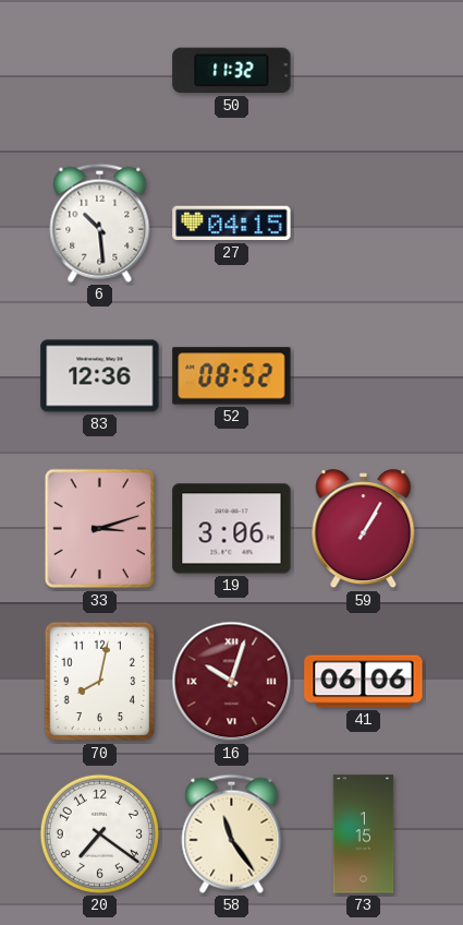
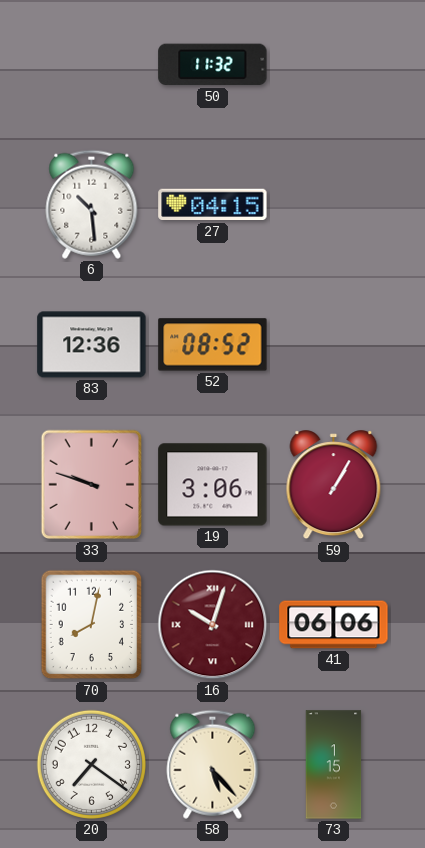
33: 3:12 -> 9:48 (92, 485)
58: 11:24 -> 5:23 (213, 764)
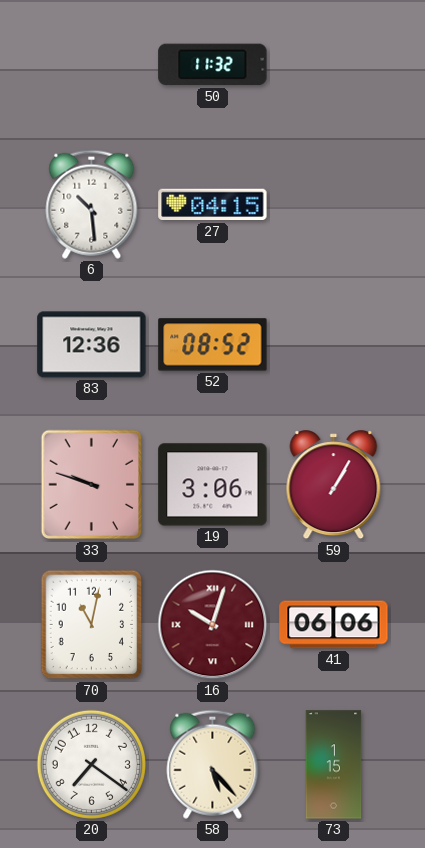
70: 8:02 -> 11:02 (92, 625)
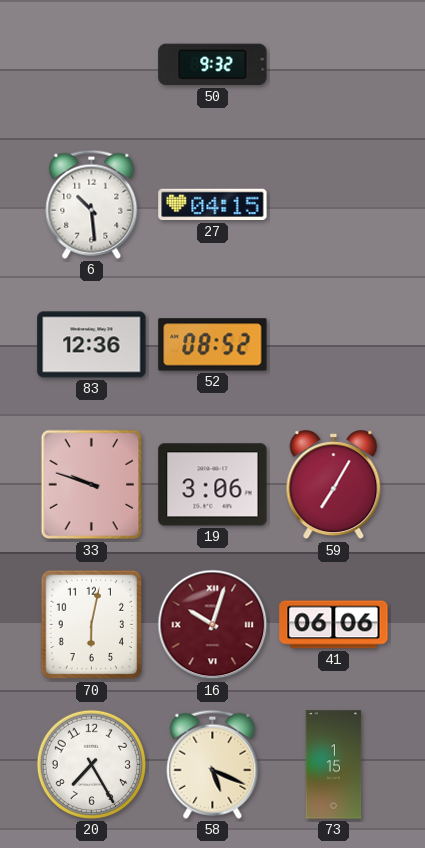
50: 11:32 -> 9:32 (213, 65)
59: 1:05 -> 7:05 (334, 485)
70: 11:02 -> 6:02 (92, 625)
20: 7:21 -> 7:25 (91, 764)
58: 5:23 -> 5:19 (213, 764)
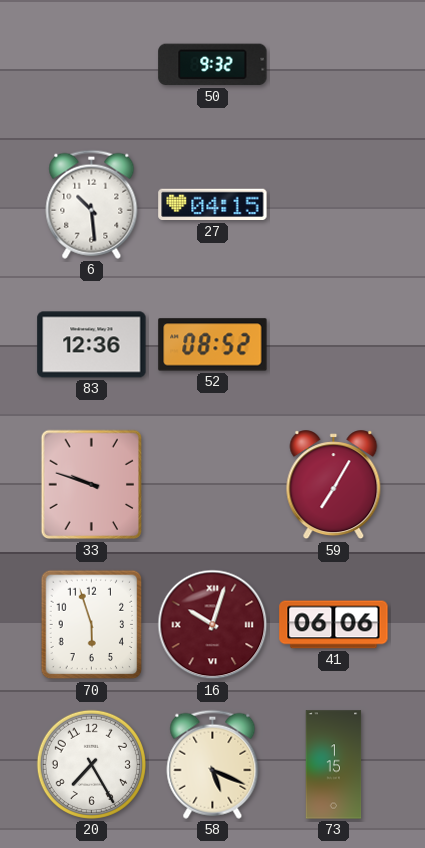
19: 3:06 -> none (213, 485)
70: 6:02 -> 5:57 (92, 625)
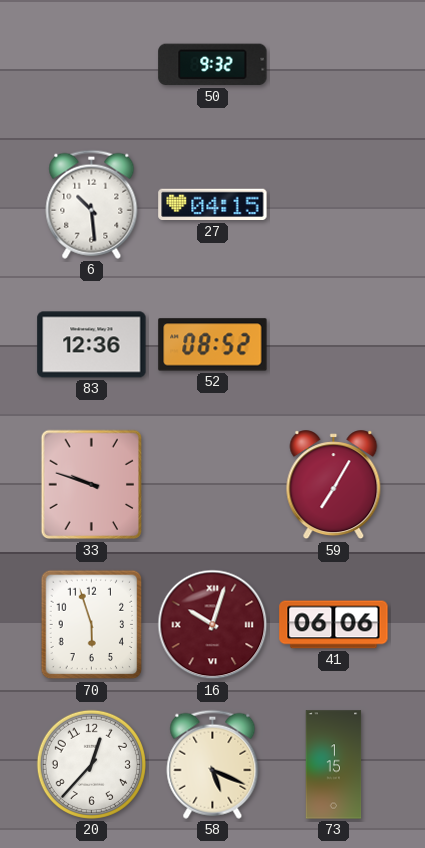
20: 7:25 -> 12:37 (91, 764)
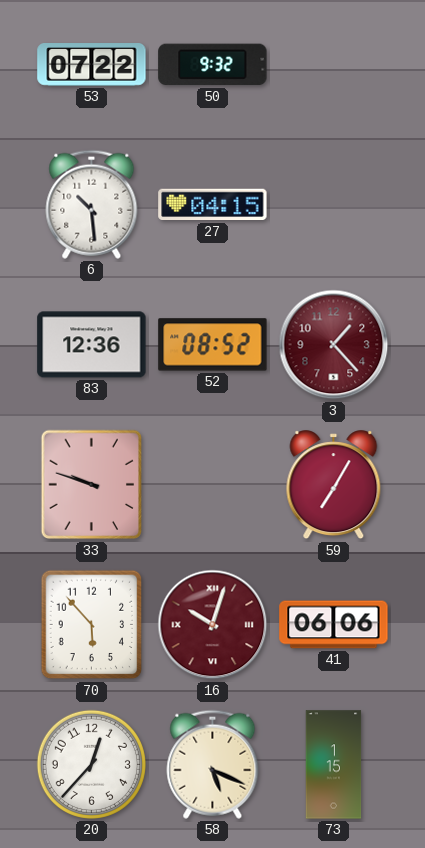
53: none -> 07:22 (92, 65)
3: none -> 1:23 (334, 345)
70: 5:57 -> 5:53 (92, 625)
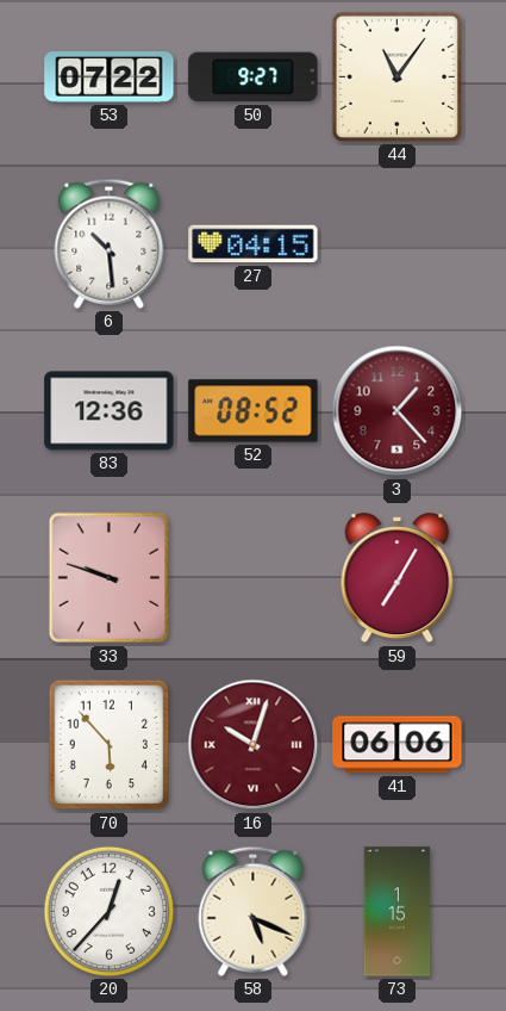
50: 9:32 -> 9:27 (254, 77)
44: none -> 11:06 (396, 76)
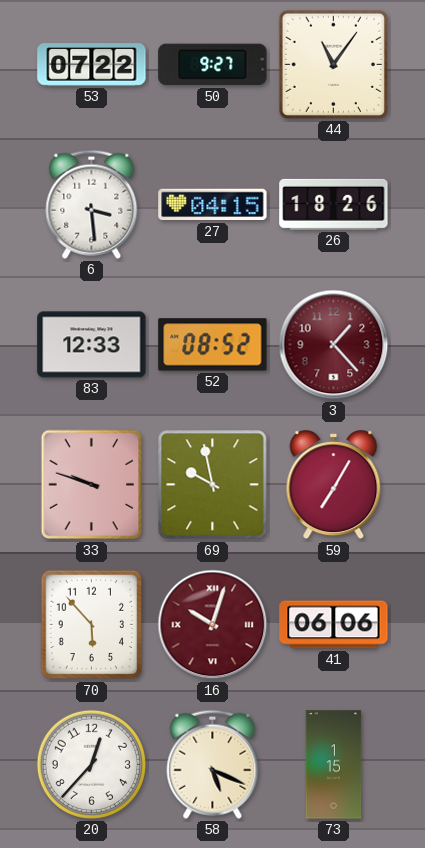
6: 10:29 -> 3:29 (92, 204)
26: none -> 18:26 (334, 204)
83: 12:36 -> 12:33 (92, 345)
69: none -> 9:58 (213, 485)
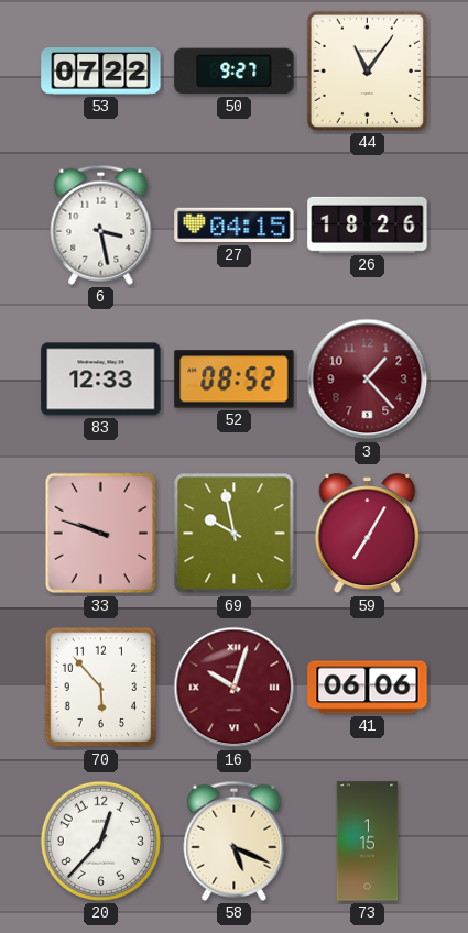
6: 3:29 -> 3:28 (101, 224)
